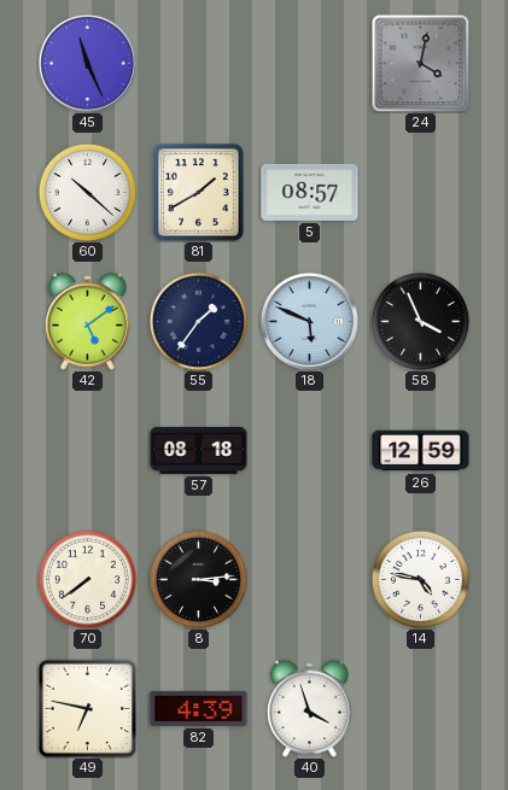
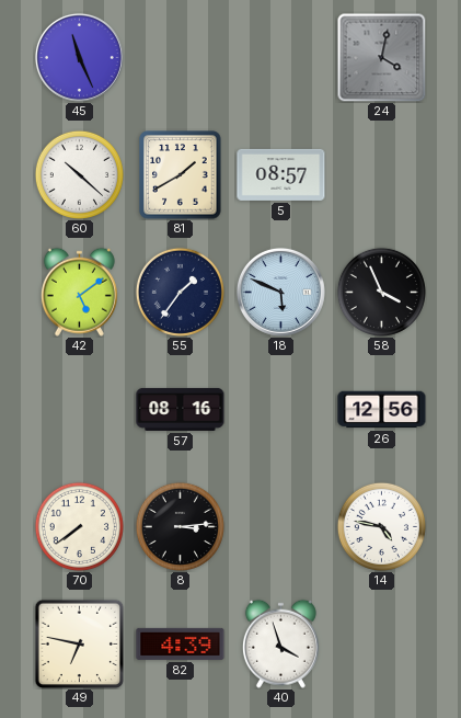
57: 08:18 -> 08:16 (181, 409)
26: 12:59 -> 12:56 (382, 410)
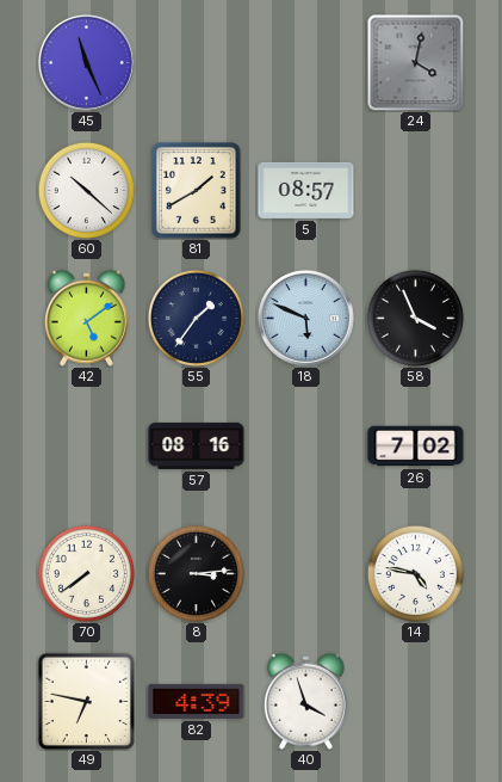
26: 12:56 -> 7:02 (416, 447)
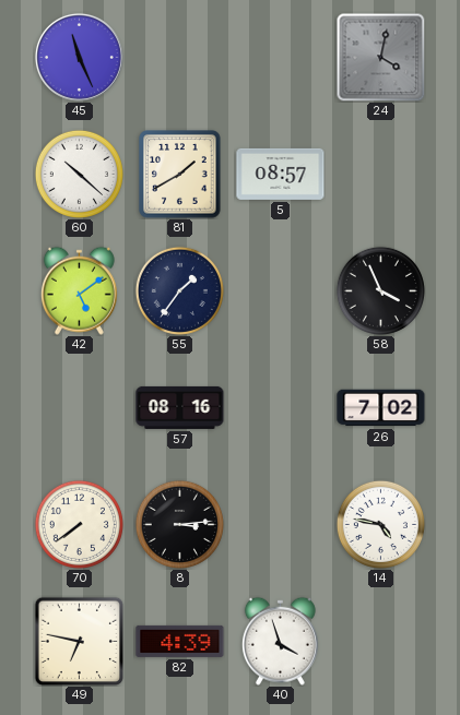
18: 5:49 -> none (305, 318)
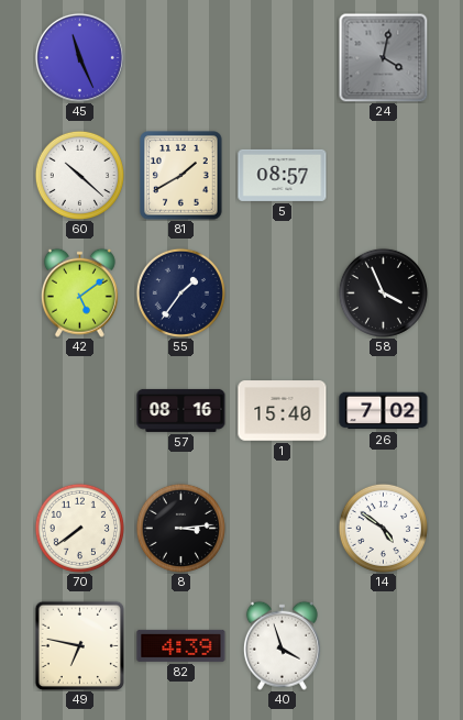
1: none -> 15:40 (283, 411)
14: 4:47 -> 4:51 (383, 528)
